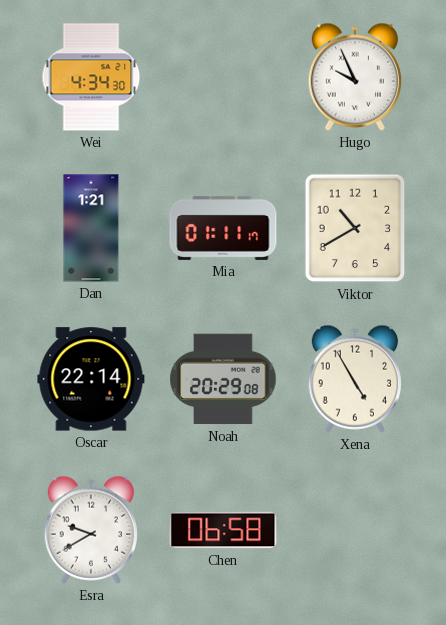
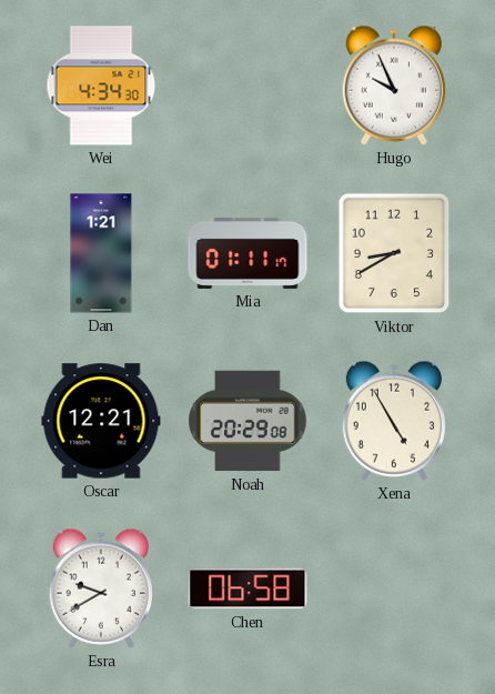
Viktor: 10:40 -> 8:40 (394, 253)
Oscar: 22:14 -> 12:21 (101, 421)
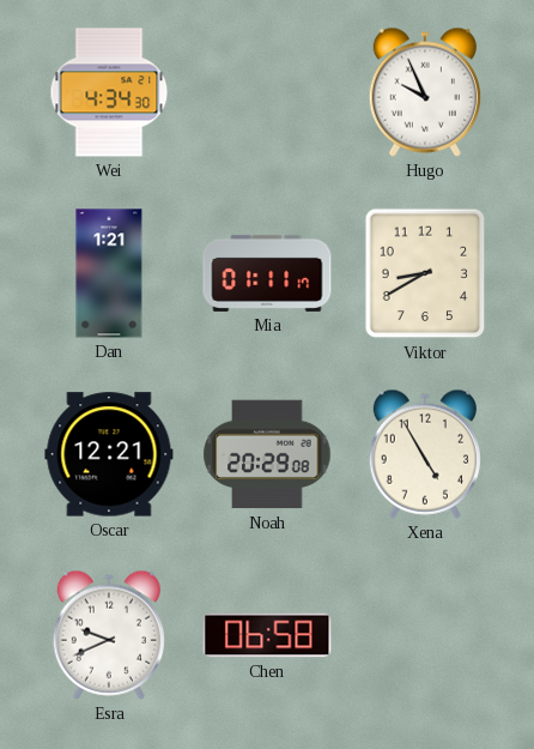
Esra: 9:40 -> 9:41 (109, 635)
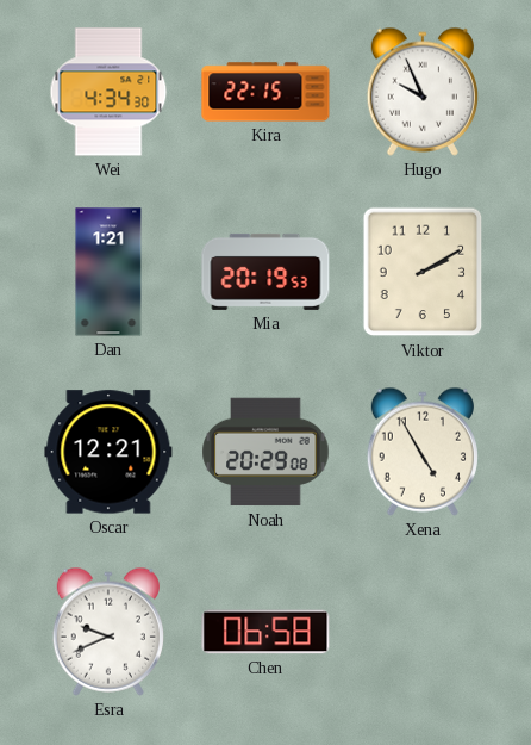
Kira: none -> 22:15 (265, 92)
Mia: 01:11 -> 20:19 (265, 272)
Viktor: 8:40 -> 2:10 (423, 272)
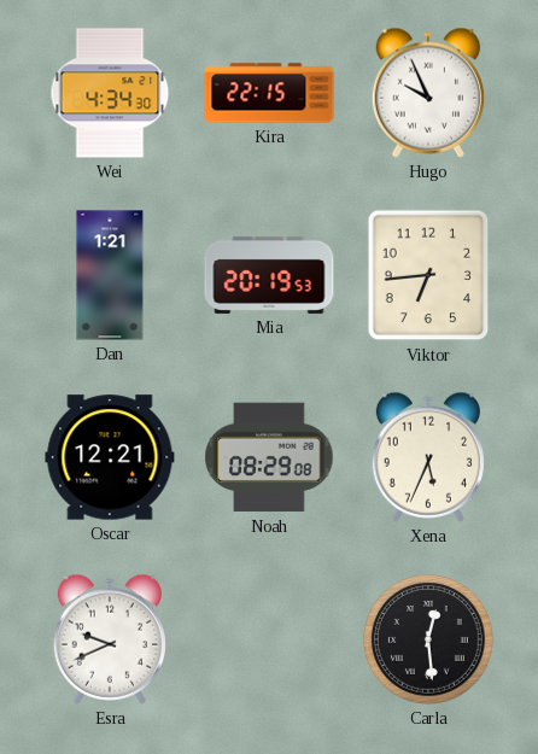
Viktor: 2:10 -> 6:44 (428, 275)
Noah: 20:29 -> 08:29 (269, 457)
Xena: 4:55 -> 5:34 (428, 457)
Chen: 06:58 -> none (265, 632)
Carla: none -> 12:29 (428, 639)
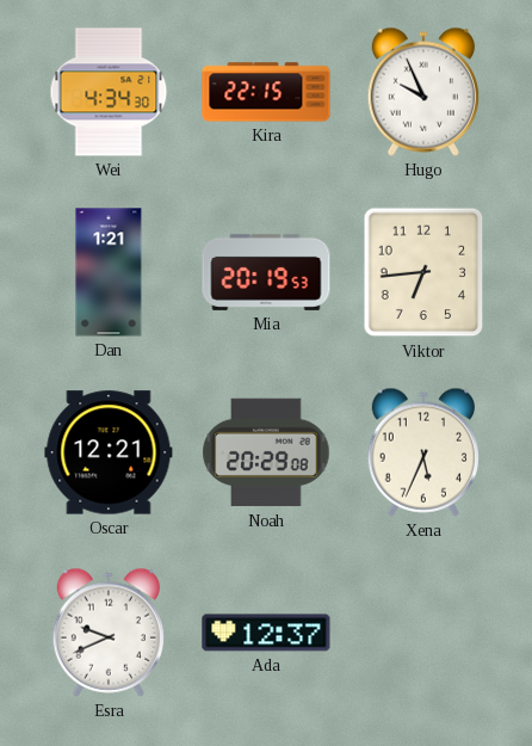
Noah: 08:29 -> 20:29 (266, 452)
Ada: none -> 12:37 (266, 633)
Carla: 12:29 -> none (428, 639)
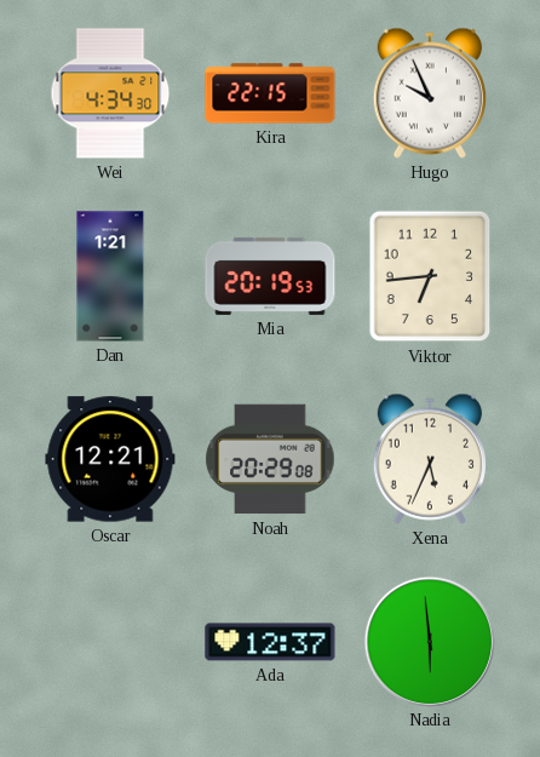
Esra: 9:41 -> none (109, 633)
Nadia: none -> 5:59 (429, 641)
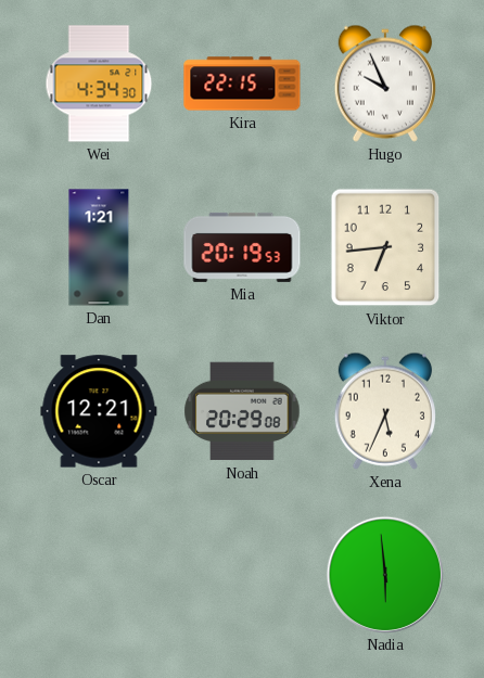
Ada: 12:37 -> none (270, 642)
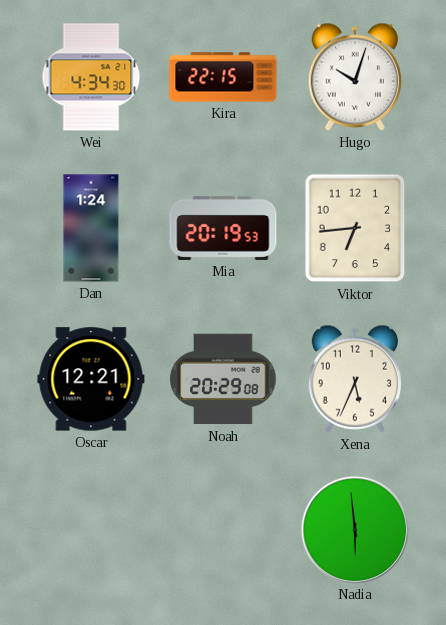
Hugo: 9:56 -> 10:03 (355, 77)
Dan: 1:21 -> 1:24 (91, 228)
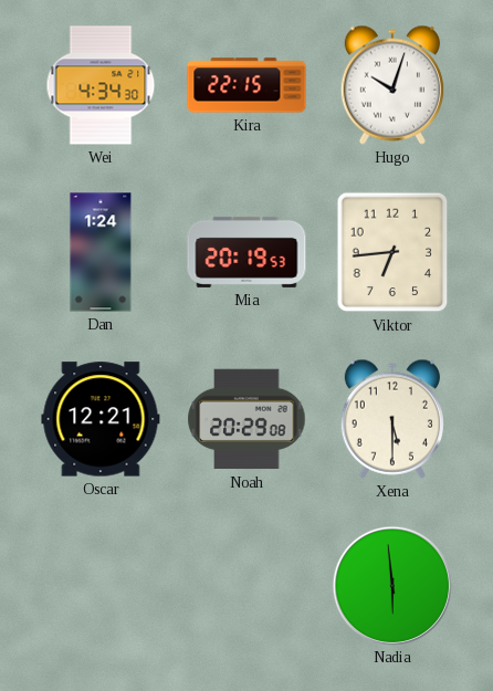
Xena: 5:34 -> 5:30 (392, 419)
